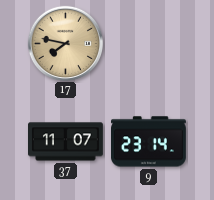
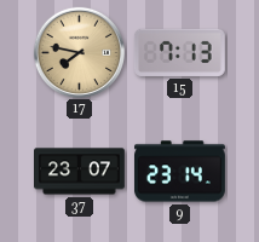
15: none -> 7:13 (179, 52)
37: 11:07 -> 23:07 (80, 172)
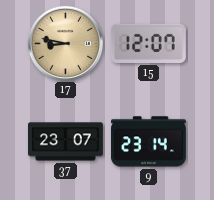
17: 7:47 -> 8:47 (65, 43)
15: 7:13 -> 12:07 (148, 43)
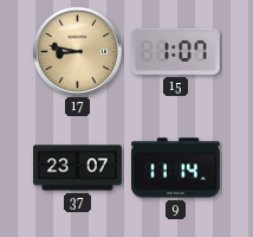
15: 12:07 -> 1:07 (175, 51)
9: 23:14 -> 11:14 (176, 168)
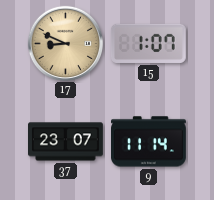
17: 8:47 -> 8:49 (65, 43)
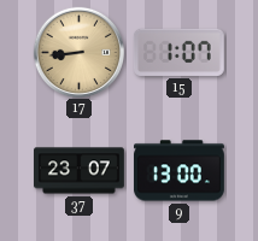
17: 8:49 -> 8:44 (78, 52)
9: 11:14 -> 13:00 (180, 171)
